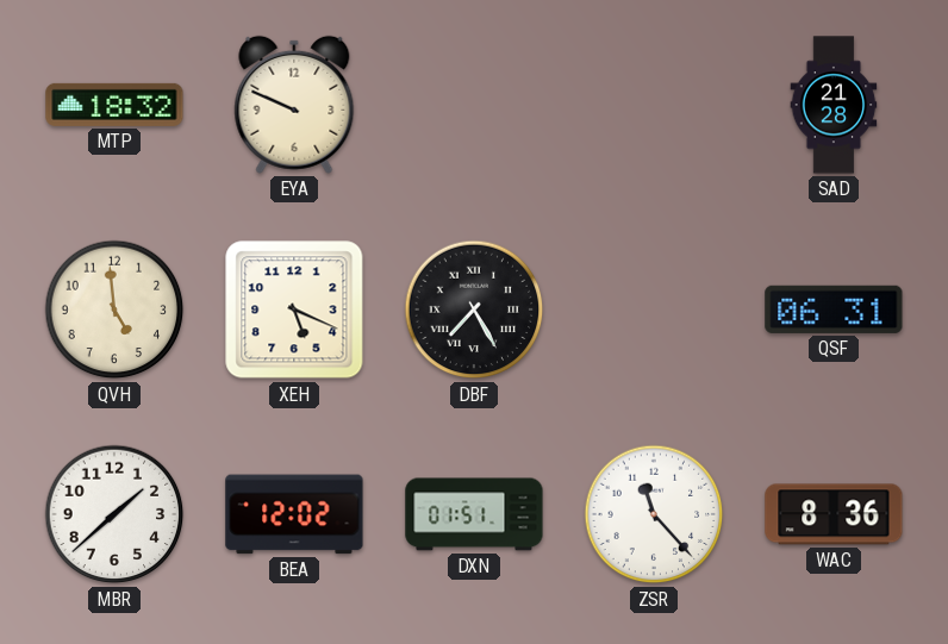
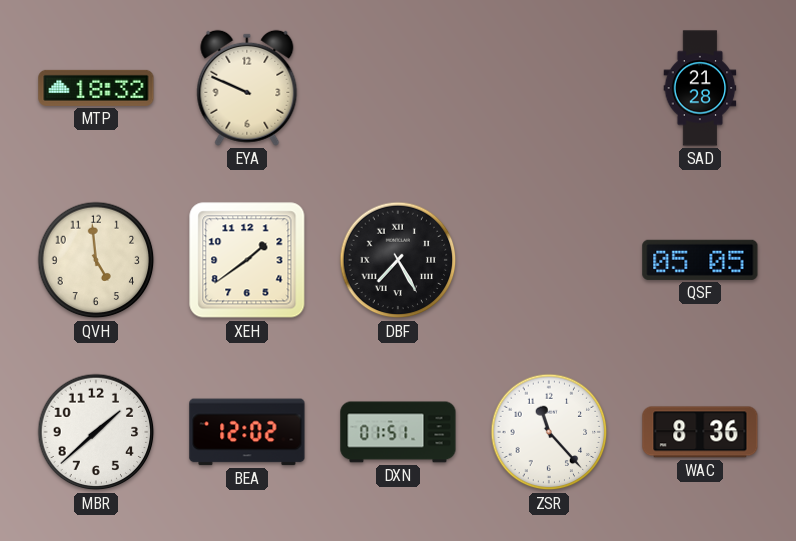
XEH: 5:19 -> 1:39 (247, 260)
QSF: 06:31 -> 05:05 (700, 260)
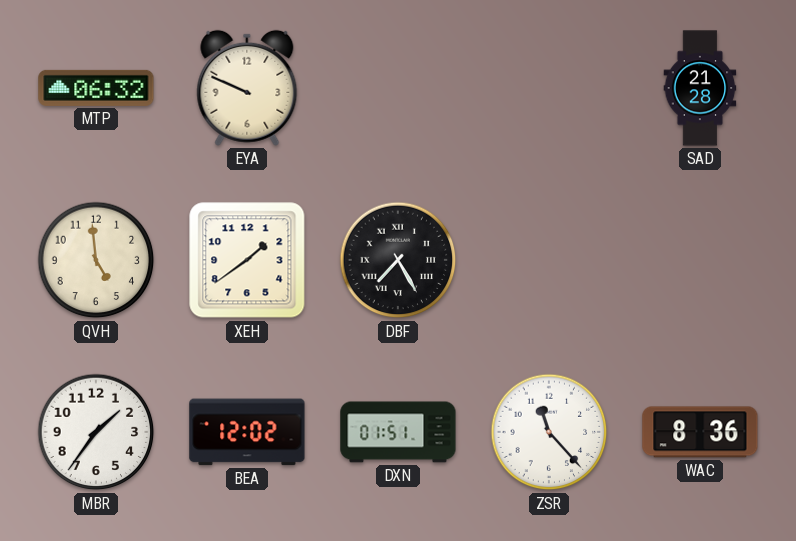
MTP: 18:32 -> 06:32 (96, 88)
QSF: 05:05 -> none (700, 260)
MBR: 1:38 -> 1:36 (96, 432)
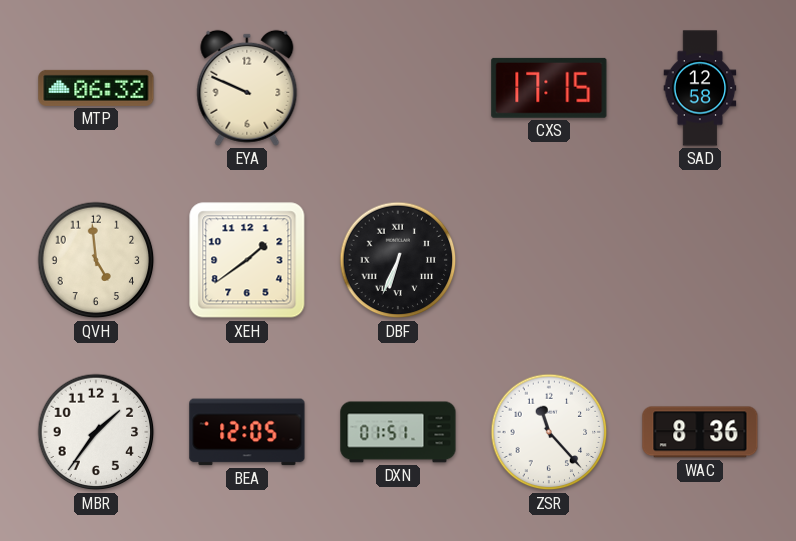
CXS: none -> 17:15 (549, 88)
SAD: 21:28 -> 12:58 (700, 88)
DBF: 7:25 -> 6:34 (398, 260)
BEA: 12:02 -> 12:05 (247, 432)
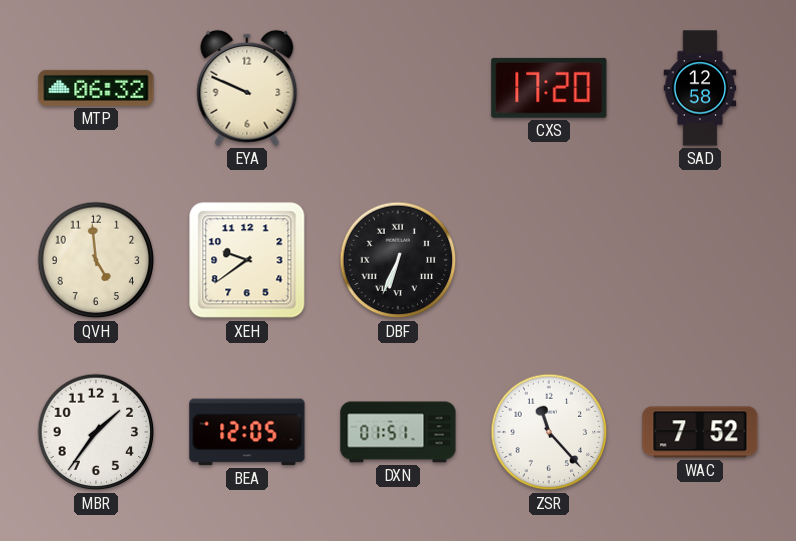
CXS: 17:15 -> 17:20 (549, 88)
XEH: 1:39 -> 9:39 (247, 260)
WAC: 8:36 -> 7:52 (700, 432)
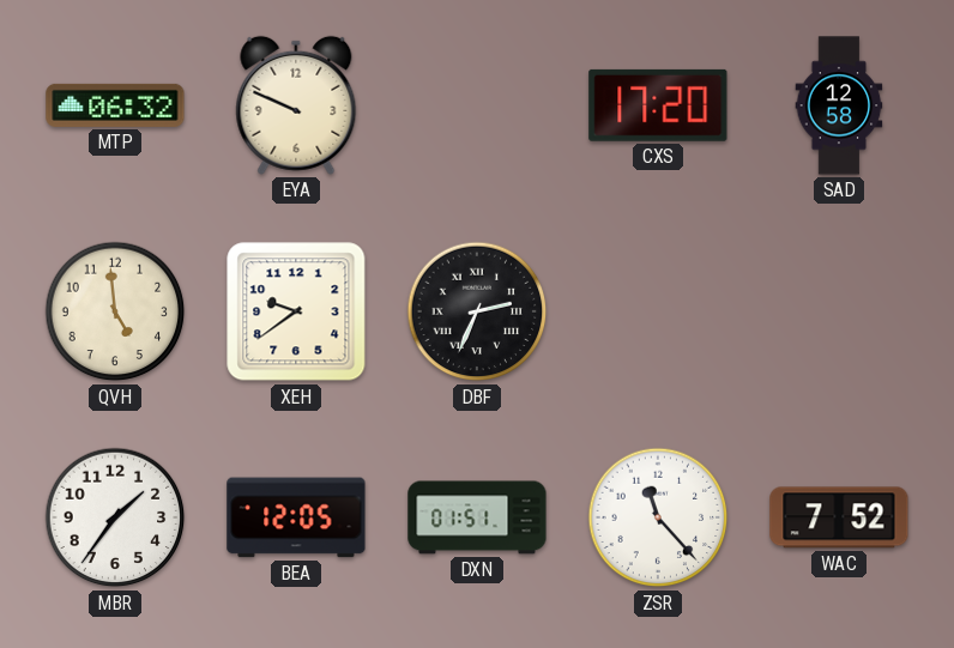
DBF: 6:34 -> 2:34 (477, 311)
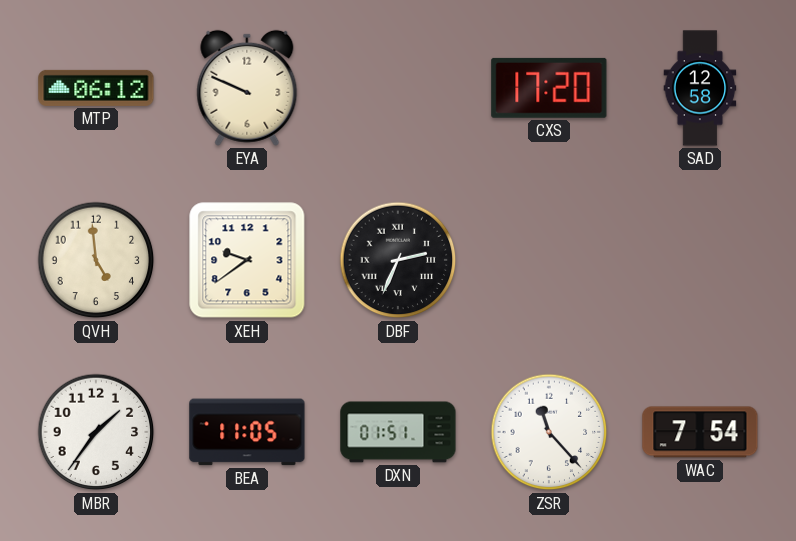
MTP: 06:32 -> 06:12 (96, 88)
BEA: 12:05 -> 11:05 (247, 432)
WAC: 7:52 -> 7:54 (700, 432)
